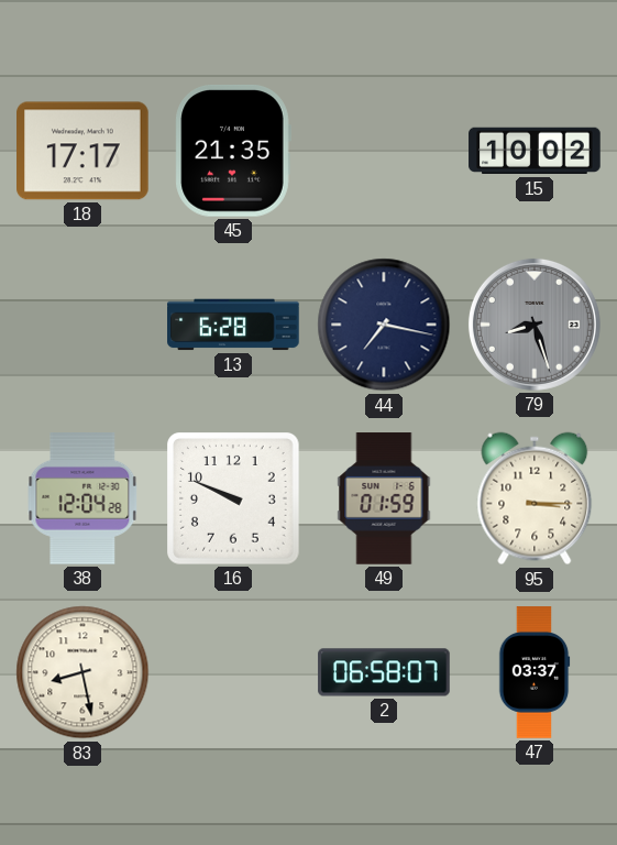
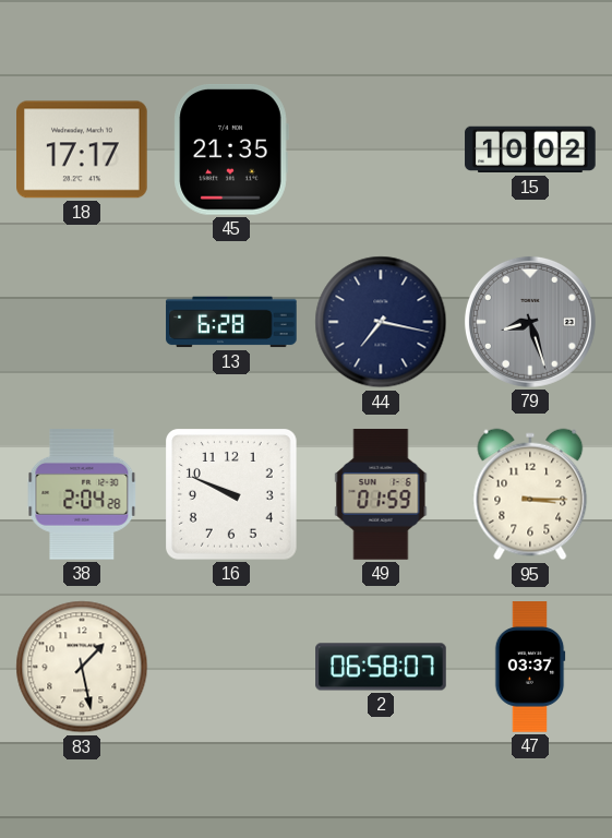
38: 12:04 -> 2:04 (82, 494)
83: 8:28 -> 1:28 (82, 667)
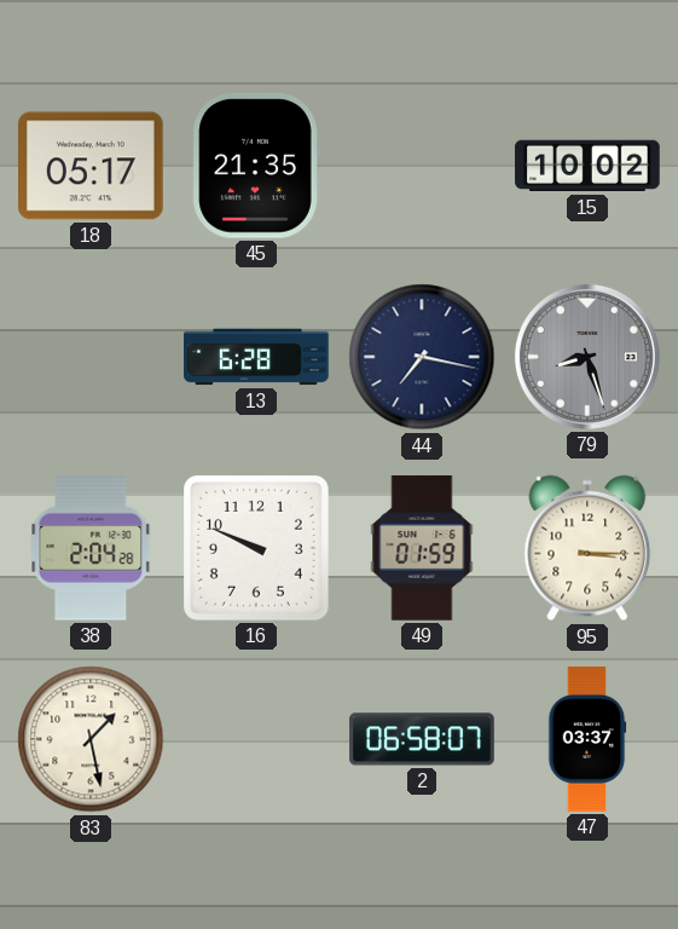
18: 17:17 -> 05:17 (92, 166)
